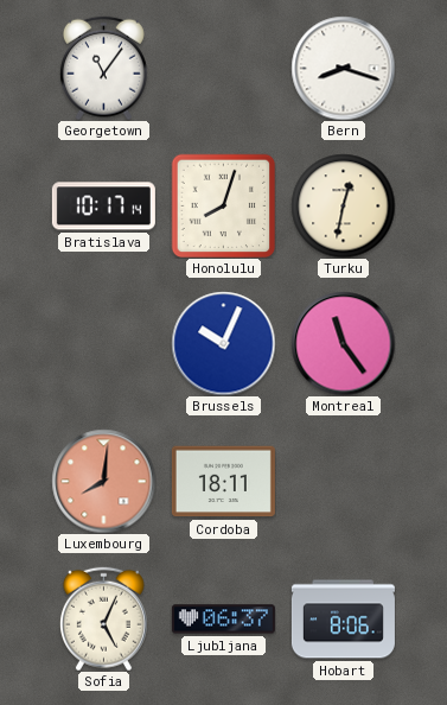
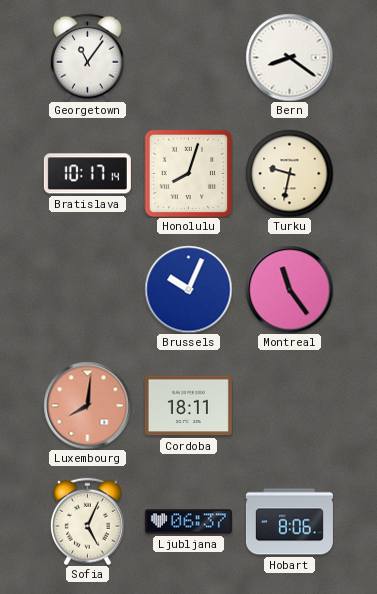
Bern: 8:18 -> 8:21 (289, 57)
Turku: 12:32 -> 9:32 (289, 173)
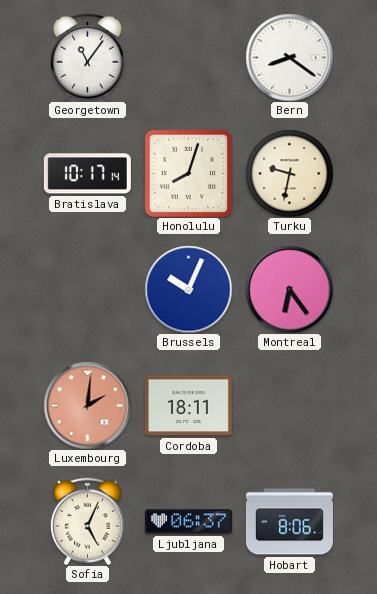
Montreal: 11:24 -> 6:24 (289, 289)
Luxembourg: 8:01 -> 2:01 (87, 405)
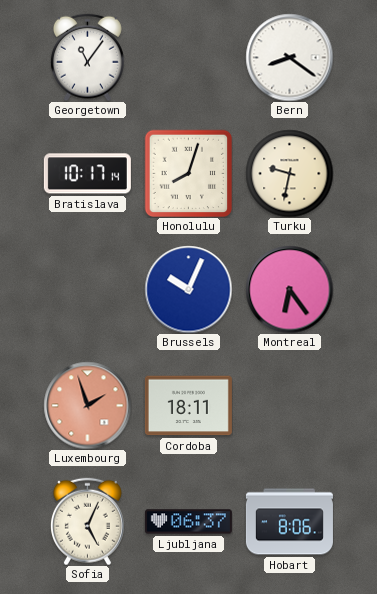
Luxembourg: 2:01 -> 1:57 (87, 405)
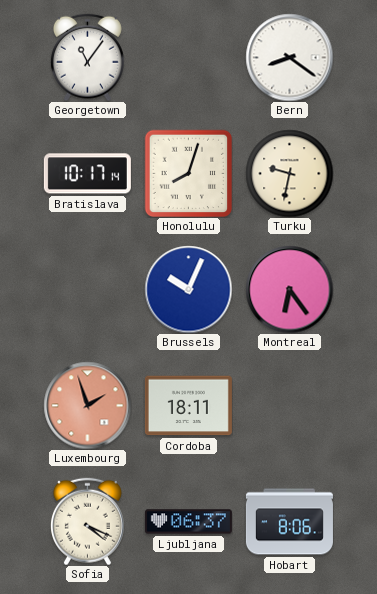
Sofia: 5:04 -> 4:19 (87, 521)
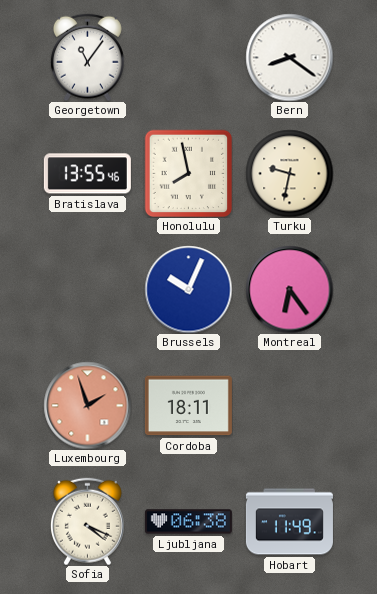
Bratislava: 10:17 -> 13:55 (87, 174)
Honolulu: 8:03 -> 7:58 (188, 173)
Ljubljana: 06:37 -> 06:38 (188, 522)
Hobart: 8:06 -> 11:49 (289, 522)
